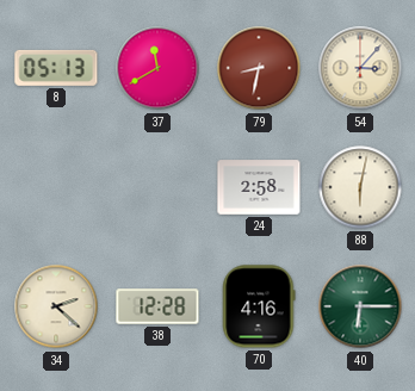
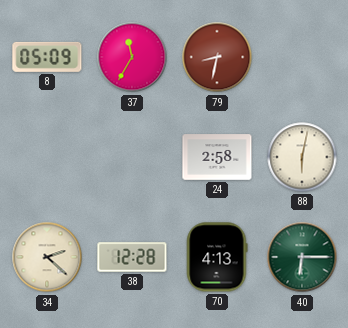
8: 05:13 -> 05:09 (47, 57)
37: 11:40 -> 11:35 (132, 57)
54: 3:07 -> none (360, 68)
70: 4:16 -> 4:13 (217, 257)
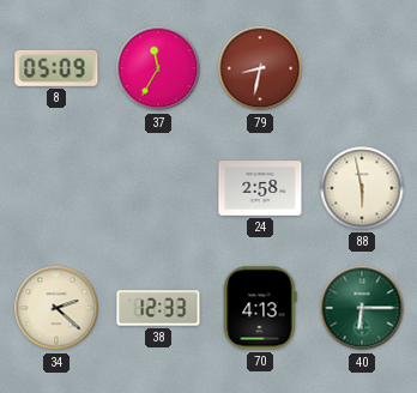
88: 6:02 -> 5:58 (362, 188)
38: 12:28 -> 12:33 (158, 308)
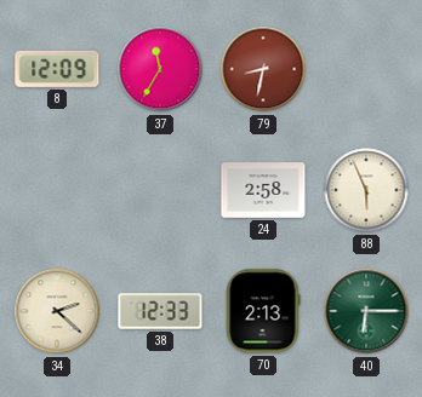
8: 05:09 -> 12:09 (57, 69)
88: 5:58 -> 5:56 (366, 190)
70: 4:13 -> 2:13 (263, 311)
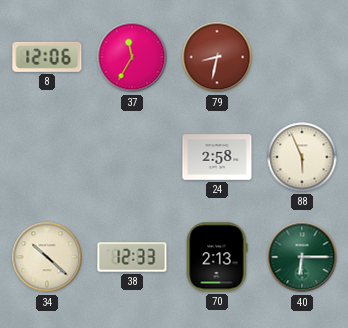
8: 12:09 -> 12:06 (47, 57)
34: 2:22 -> 10:22 (47, 257)
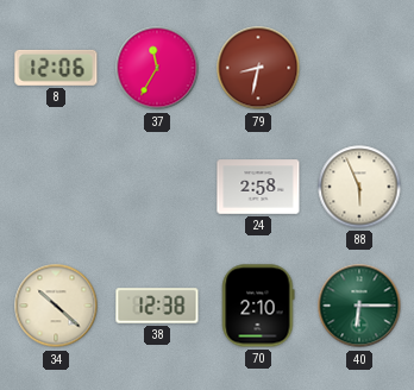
38: 12:33 -> 12:38 (157, 306)
70: 2:13 -> 2:10 (258, 306)
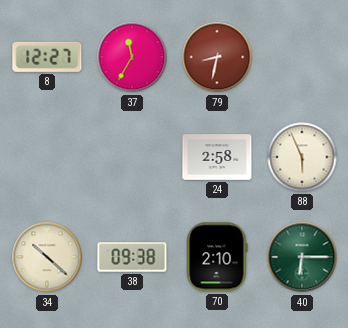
8: 12:06 -> 12:27 (47, 57)
38: 12:38 -> 09:38 (132, 257)
